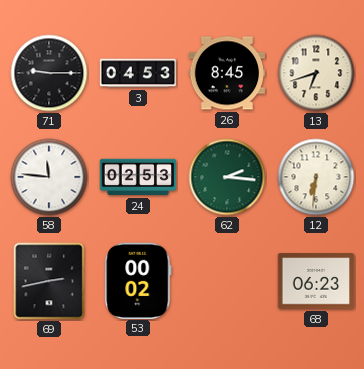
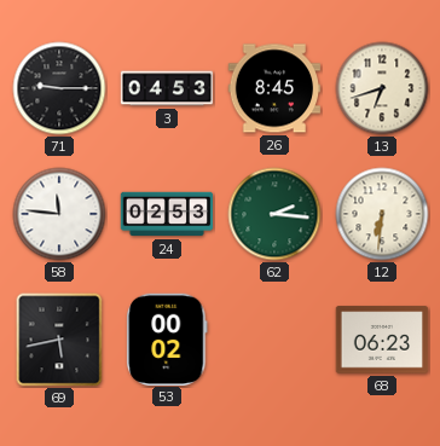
69: 2:43 -> 5:43 (59, 340)
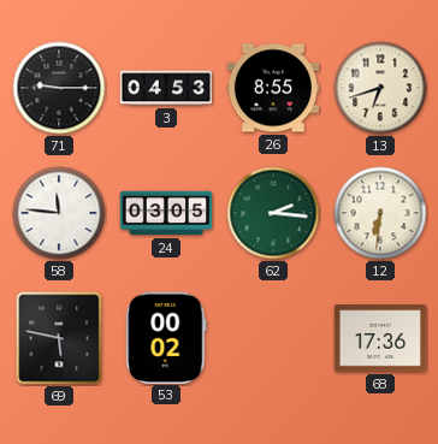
26: 8:45 -> 8:55 (273, 88)
24: 02:53 -> 03:05 (166, 213)
69: 5:43 -> 5:47 (59, 338)
68: 06:23 -> 17:36 (380, 338)
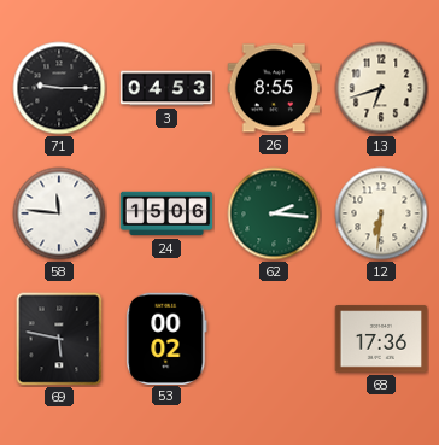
24: 03:05 -> 15:06 (166, 213)
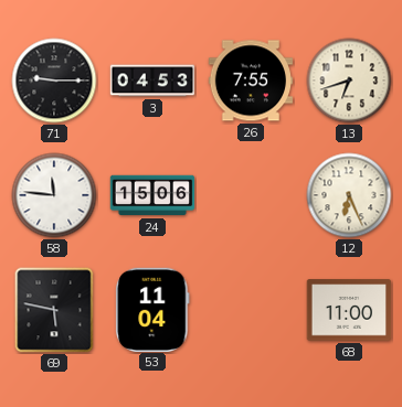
26: 8:55 -> 7:55 (251, 81)
62: 2:16 -> none (274, 213)
12: 6:31 -> 6:26 (349, 195)
53: 00:02 -> 11:04 (152, 309)
68: 17:36 -> 11:00 (349, 310)
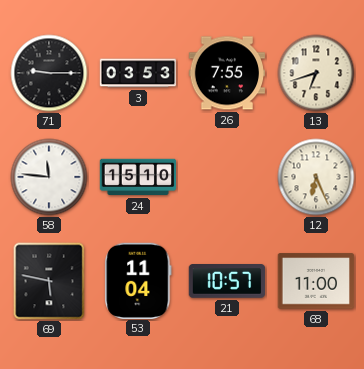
3: 04:53 -> 03:53 (138, 73)
24: 15:06 -> 15:10 (138, 177)
21: none -> 10:57 (227, 281)
